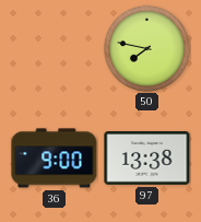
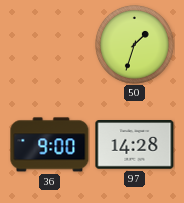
50: 7:47 -> 1:33 (134, 44)
97: 13:38 -> 14:28 (135, 145)
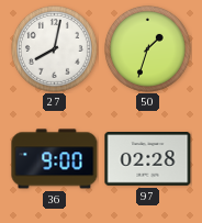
27: none -> 8:02 (54, 48)
97: 14:28 -> 02:28 (148, 159)
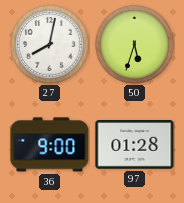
50: 1:33 -> 5:33 (134, 44)
97: 02:28 -> 01:28 (135, 145)
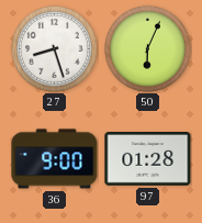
27: 8:02 -> 8:27 (54, 48)
50: 5:33 -> 6:04 (147, 48)
